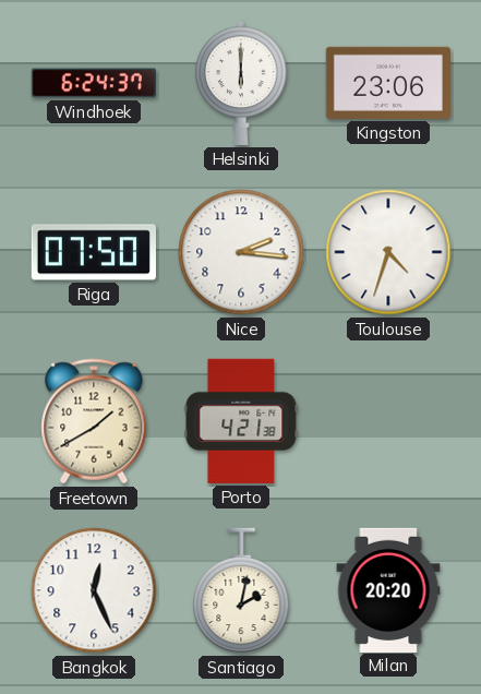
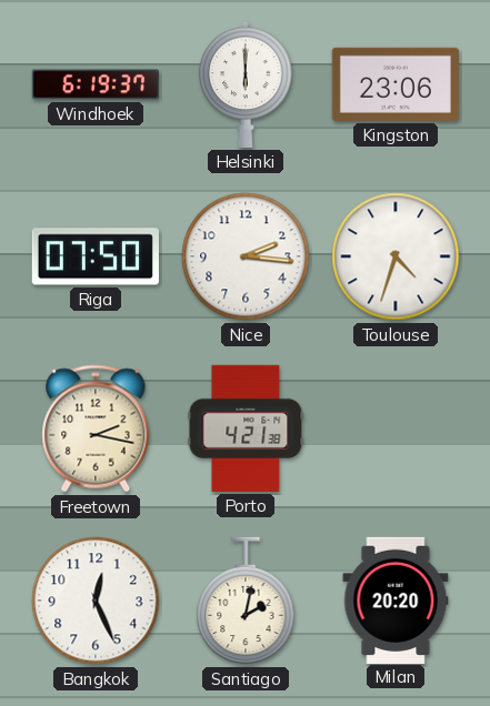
Windhoek: 6:24 -> 6:19 (96, 84)
Freetown: 1:40 -> 2:17 (96, 428)
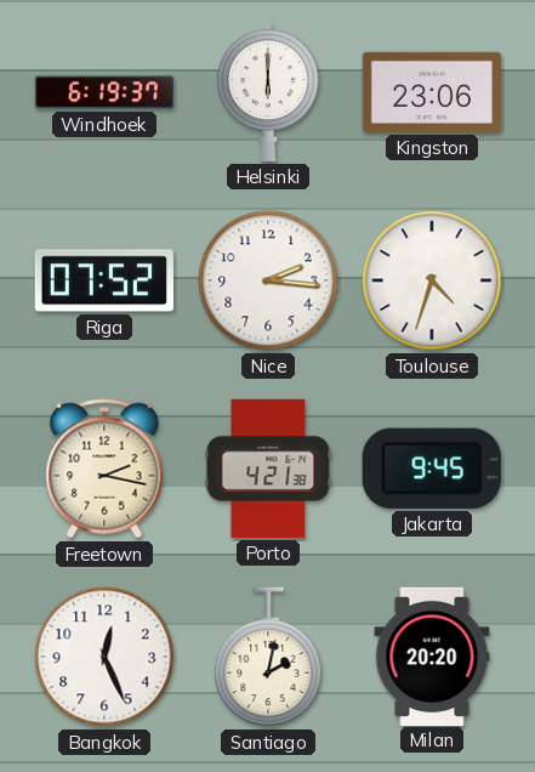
Riga: 07:50 -> 07:52 (104, 280)
Jakarta: none -> 9:45 (432, 469)
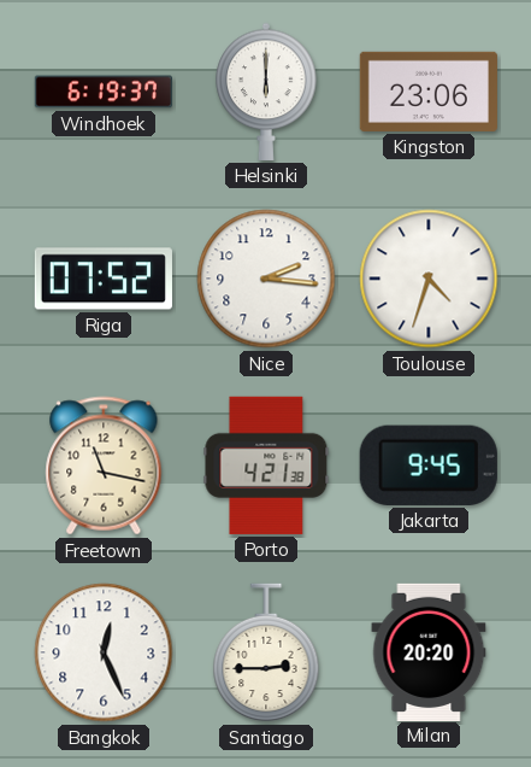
Freetown: 2:17 -> 11:17 (104, 466)
Santiago: 2:02 -> 2:45 (266, 652)
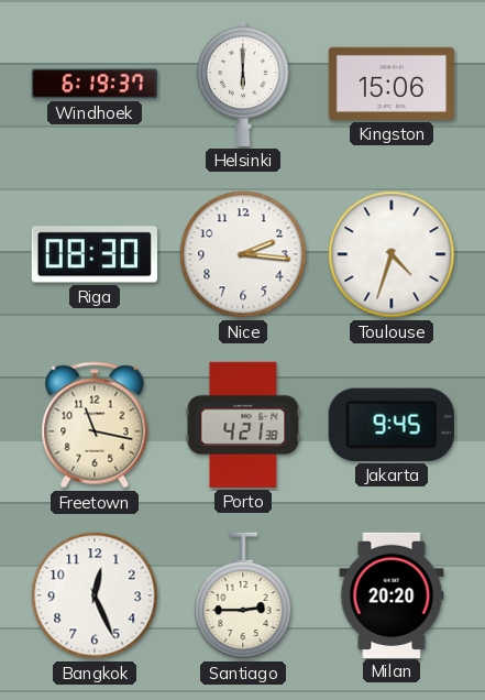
Kingston: 23:06 -> 15:06 (392, 84)
Riga: 07:52 -> 08:30 (95, 254)
